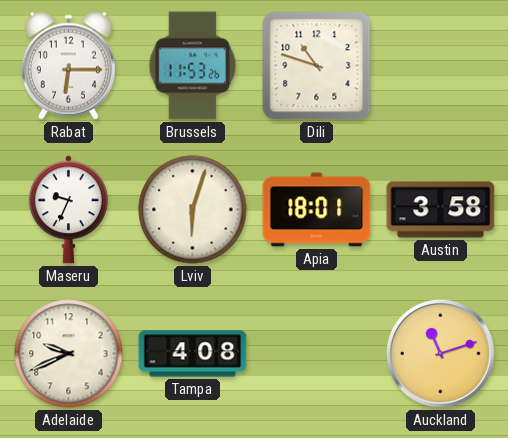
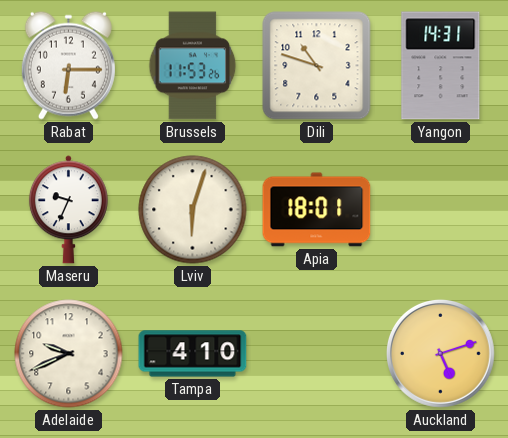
Yangon: none -> 14:31 (441, 66)
Austin: 3:58 -> none (441, 210)
Tampa: 4:08 -> 4:10 (193, 354)
Auckland: 11:12 -> 5:12 (440, 353)
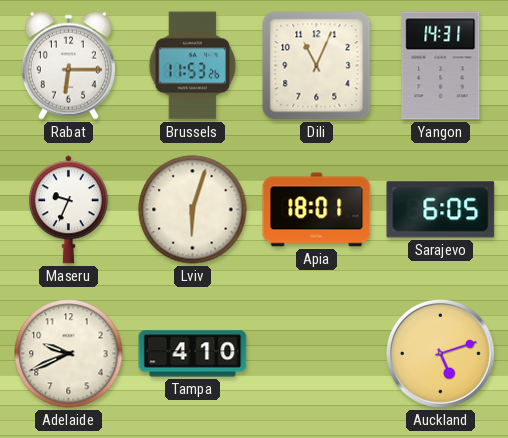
Dili: 10:48 -> 11:04 (317, 66)
Sarajevo: none -> 6:05 (441, 210)
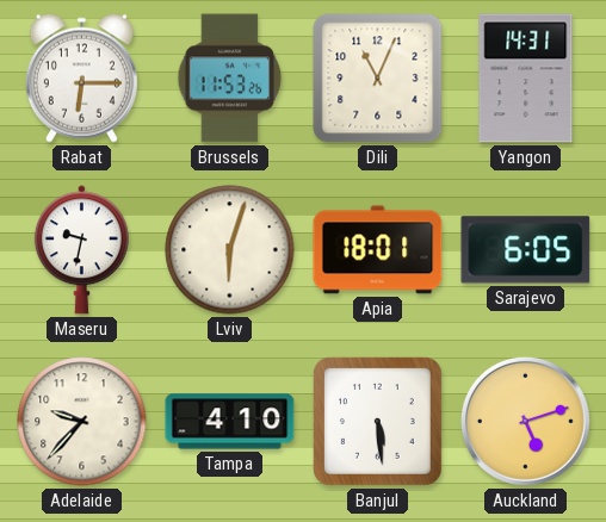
Maseru: 9:34 -> 9:32 (81, 250)
Adelaide: 9:41 -> 9:37 (82, 422)
Banjul: none -> 5:29 (378, 422)
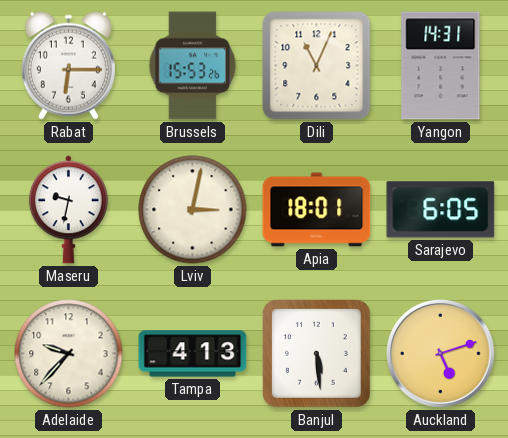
Brussels: 11:53 -> 15:53 (193, 66)
Lviv: 6:03 -> 3:02 (193, 210)
Tampa: 4:10 -> 4:13 (193, 354)
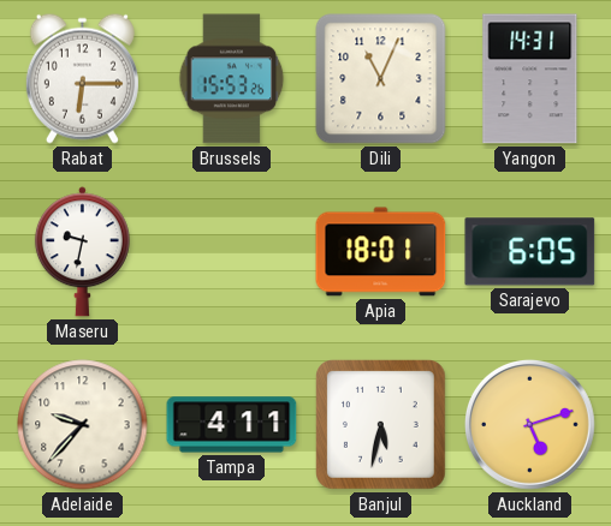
Lviv: 3:02 -> none (193, 210)
Tampa: 4:13 -> 4:11 (232, 425)
Banjul: 5:29 -> 5:32 (381, 425)
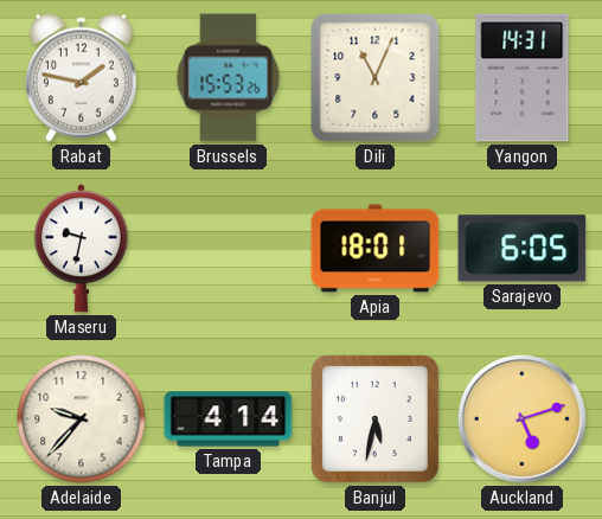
Rabat: 6:15 -> 1:47 (81, 77)
Tampa: 4:11 -> 4:14 (229, 419)
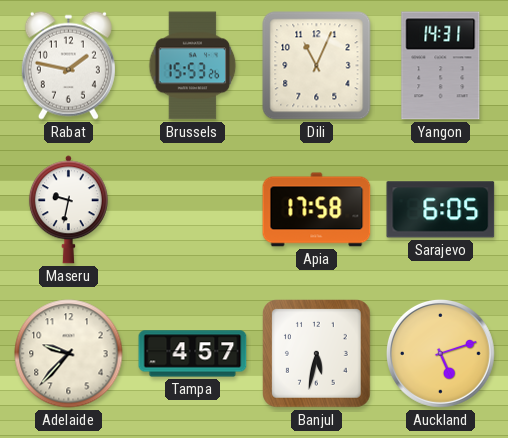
Apia: 18:01 -> 17:58 (317, 210)
Tampa: 4:14 -> 4:57 (193, 354)
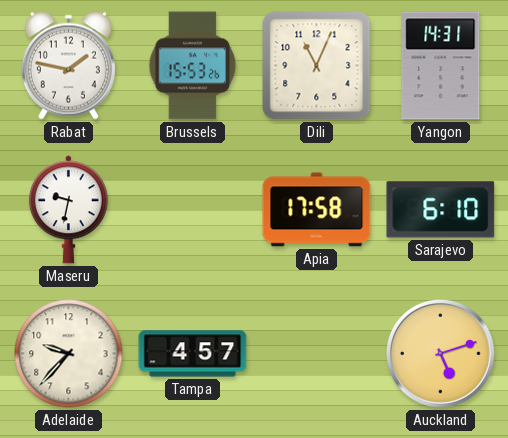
Sarajevo: 6:05 -> 6:10 (441, 210)
Banjul: 5:32 -> none (317, 354)
